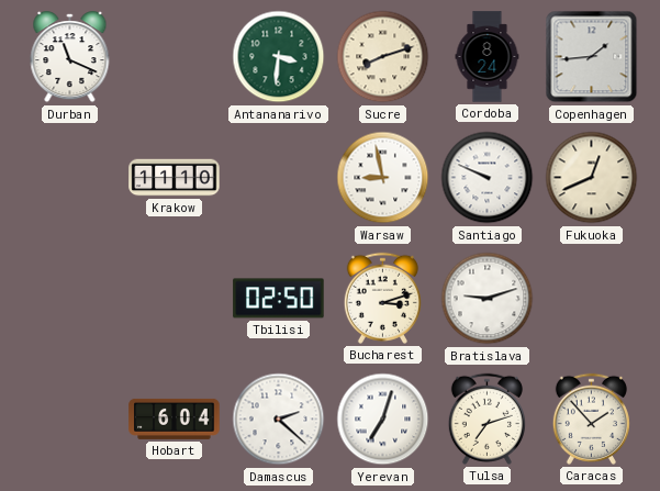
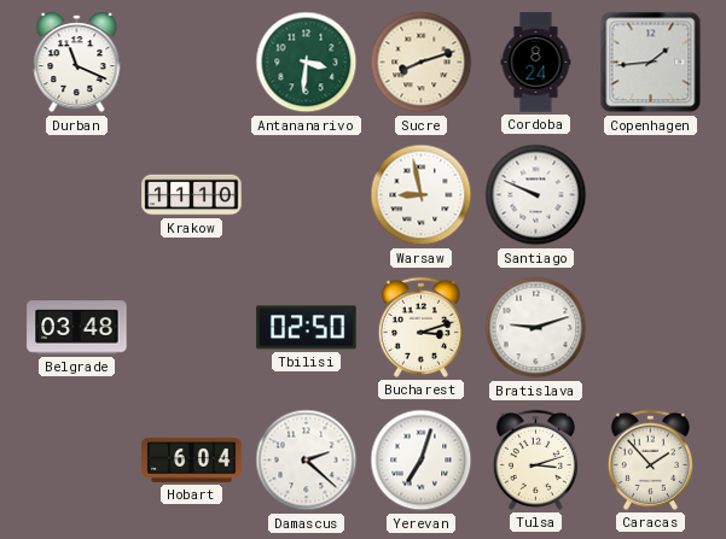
Fukuoka: 12:41 -> none (592, 178)
Belgrade: none -> 03:48 (77, 328)
Tulsa: 7:12 -> 3:12 (535, 459)
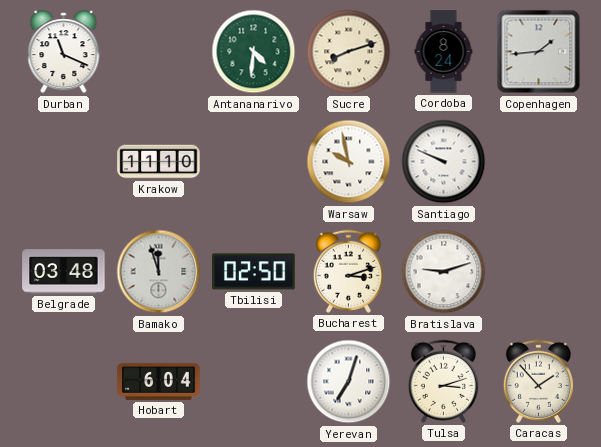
Antananarivo: 3:31 -> 4:31 (254, 52)
Warsaw: 8:58 -> 9:58 (349, 162)
Bamako: none -> 11:57 (159, 272)
Damascus: 2:22 -> none (307, 461)
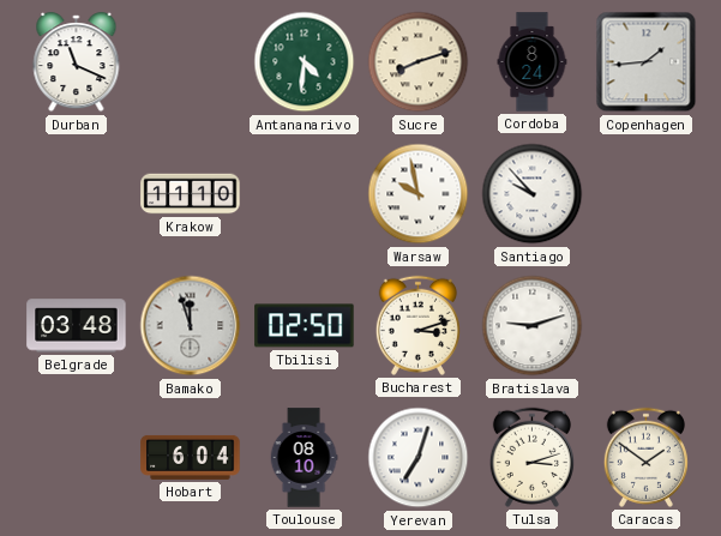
Santiago: 9:49 -> 9:53 (533, 194)
Toulouse: none -> 08:10 (304, 458)
Caracas: 1:53 -> 1:51 (645, 457)
